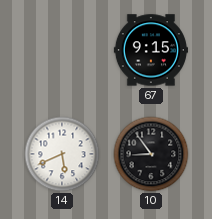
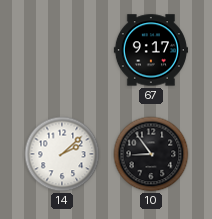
67: 9:15 -> 9:17 (151, 50)
14: 5:41 -> 2:08 (62, 154)
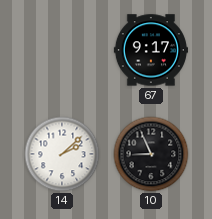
10: 8:54 -> 8:56 (151, 154)
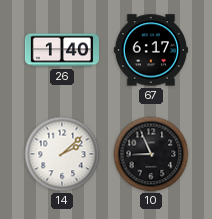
26: none -> 1:40 (62, 50)
67: 9:17 -> 6:17 (151, 50)
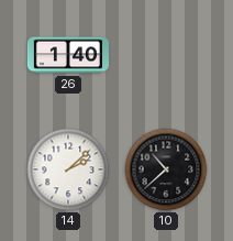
67: 6:17 -> none (151, 50)
10: 8:56 -> 10:38 (166, 169)
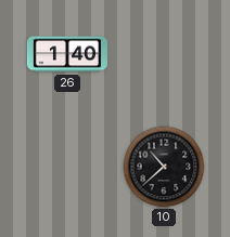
14: 2:08 -> none (68, 169)
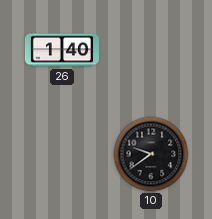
10: 10:38 -> 9:39 (151, 154)
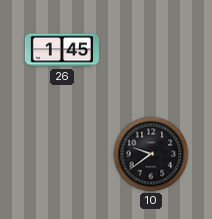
26: 1:40 -> 1:45 (62, 50)
